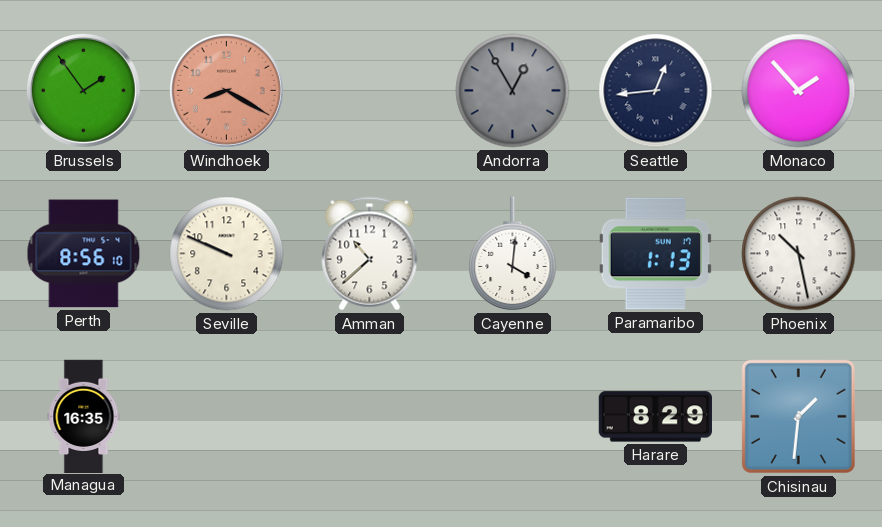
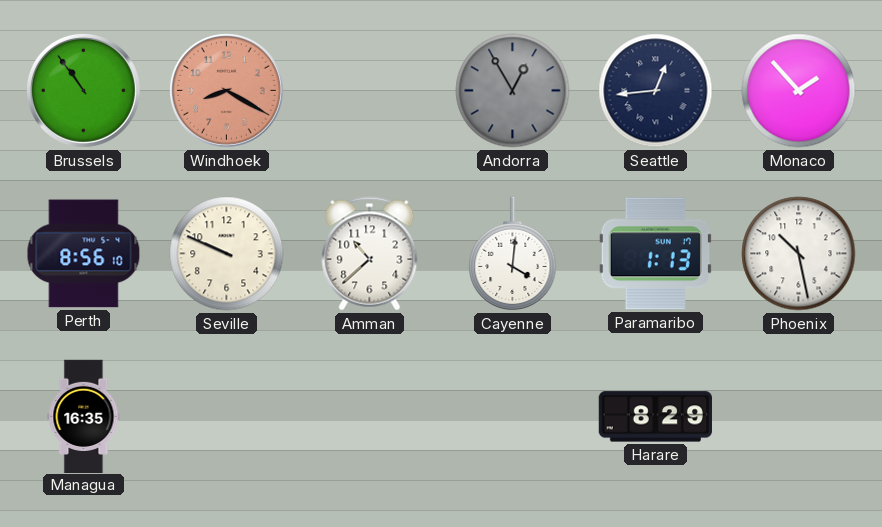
Brussels: 1:54 -> 10:54 (83, 90)
Chisinau: 1:31 -> none (798, 416)
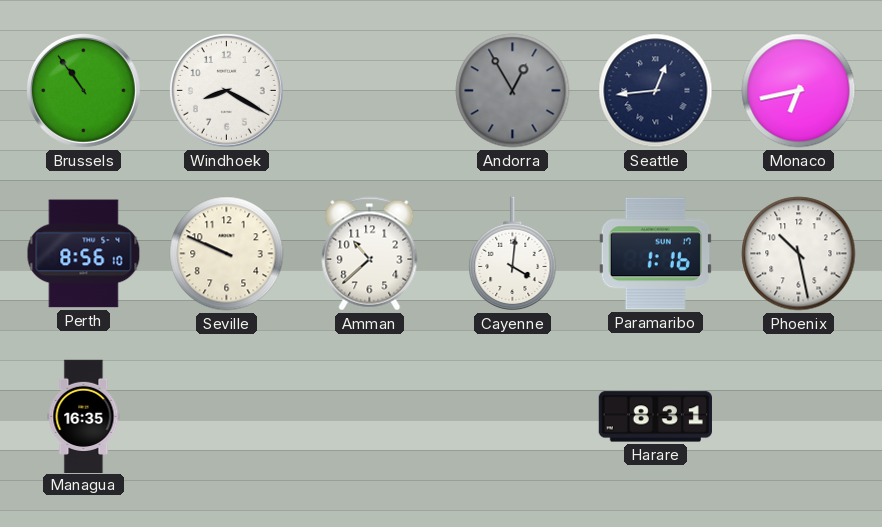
Windhoek dial: salmon -> white (226, 90)
Monaco: 1:53 -> 6:43 (799, 91)
Paramaribo: 1:13 -> 1:16 (655, 254)
Harare: 8:29 -> 8:31 (655, 417)
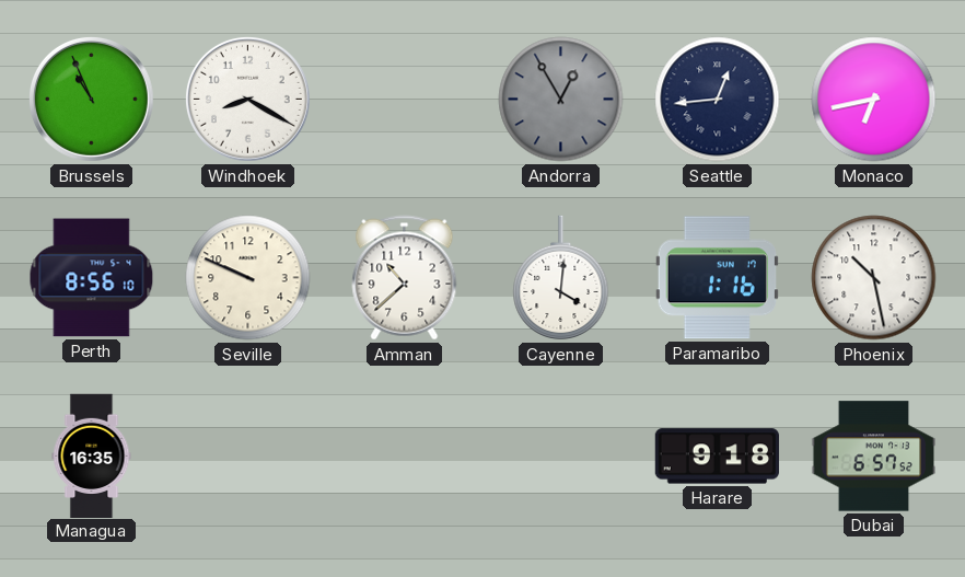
Brussels: 10:54 -> 10:56 (91, 99)
Harare: 8:31 -> 9:18 (717, 457)
Dubai: none -> 6:57 (873, 457)
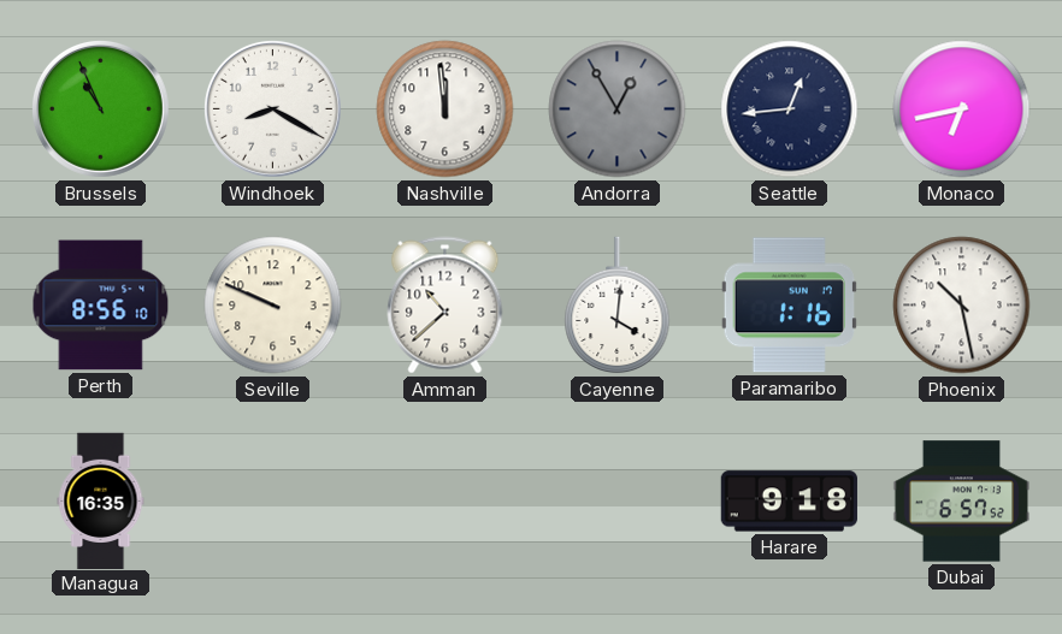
Nashville: none -> 11:59 (446, 109)
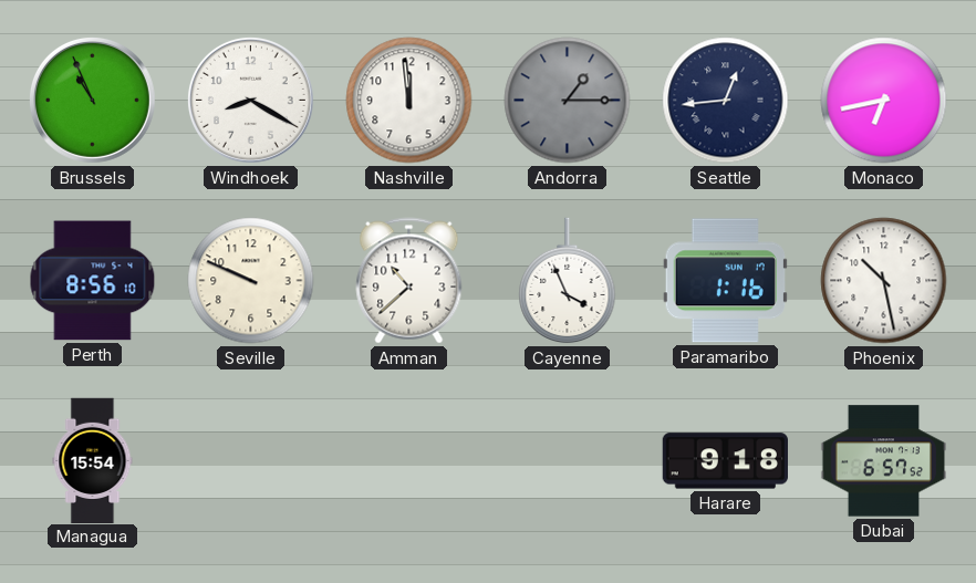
Andorra: 12:55 -> 1:15 (568, 101)
Cayenne: 4:01 -> 3:56 (568, 281)
Managua: 16:35 -> 15:54 (93, 460)
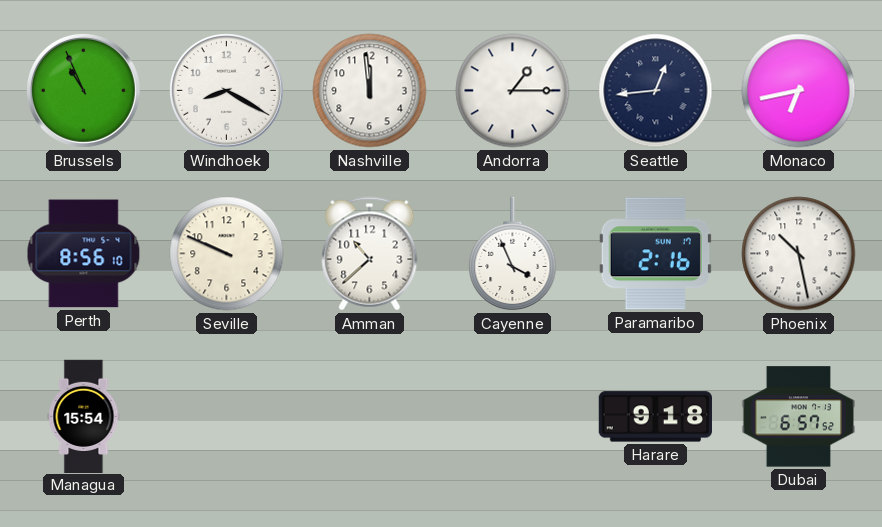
Andorra dial: grey -> white (513, 91)
Paramaribo: 1:16 -> 2:16 (655, 254)
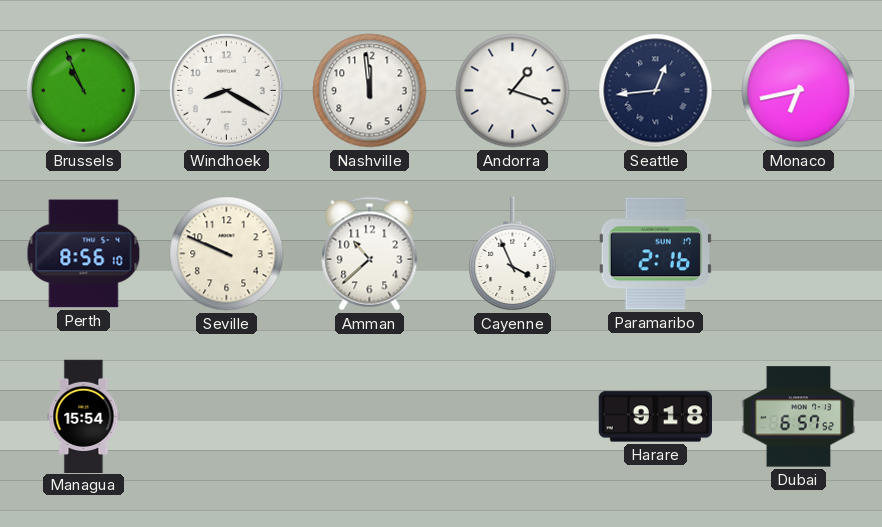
Andorra: 1:15 -> 1:18 (513, 91)
Phoenix: 10:28 -> none (799, 254)
